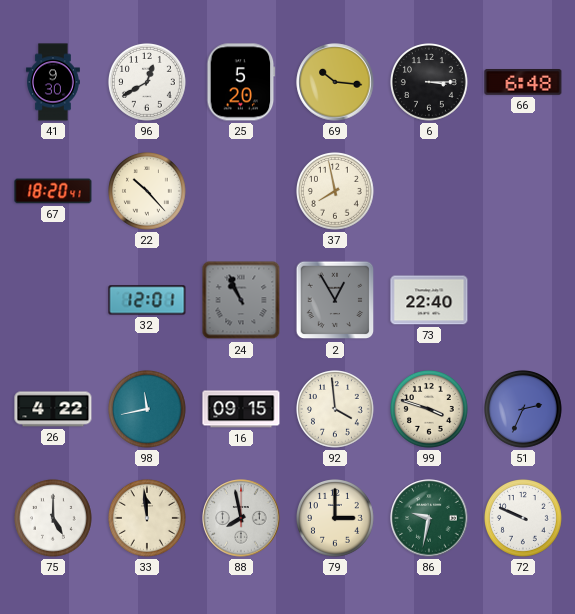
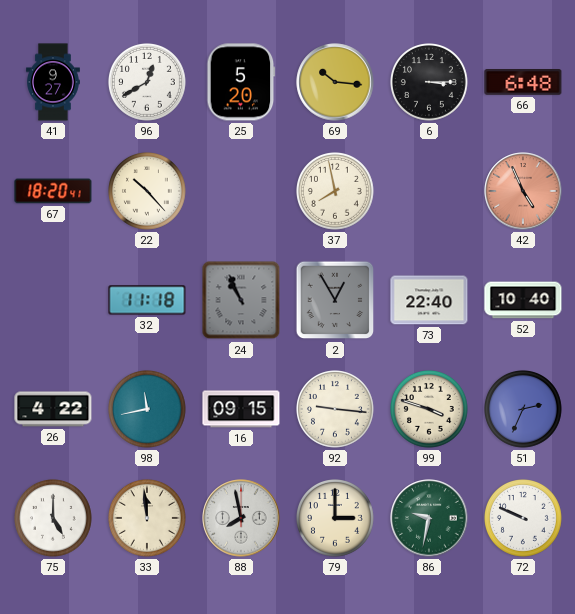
41: 9:30 -> 9:27 (54, 82)
42: none -> 4:56 (523, 191)
32: 12:01 -> 11:18 (147, 300)
52: none -> 10:40 (523, 300)
92: 3:59 -> 9:16 (336, 410)
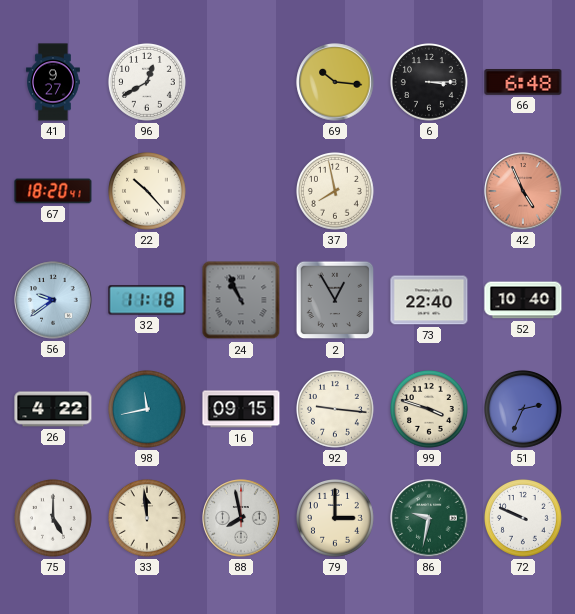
25: 5:20 -> none (241, 82)
56: none -> 9:39 (53, 300)
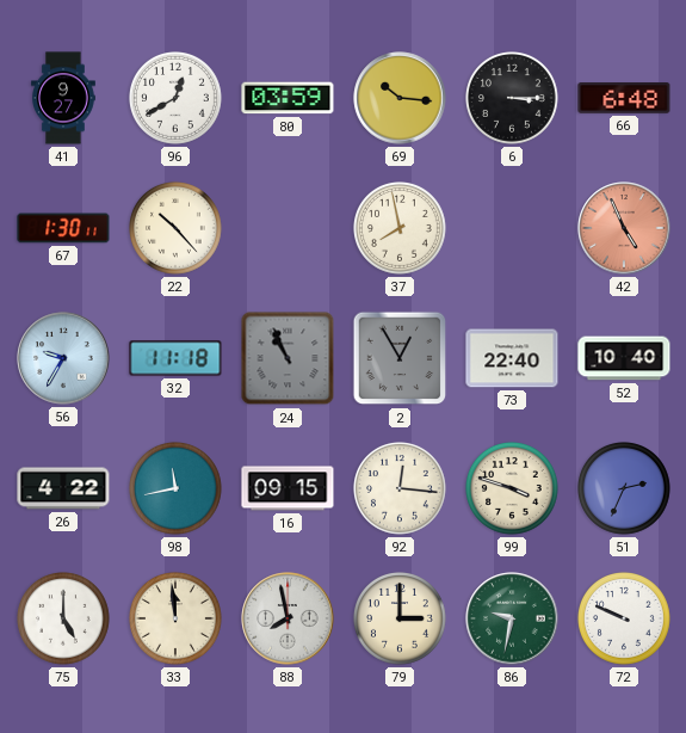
80: none -> 03:59 (288, 98)
67: 18:20 -> 1:30 (63, 228)
56: 9:39 -> 9:35 (63, 358)
92: 9:16 -> 12:16 (401, 489)
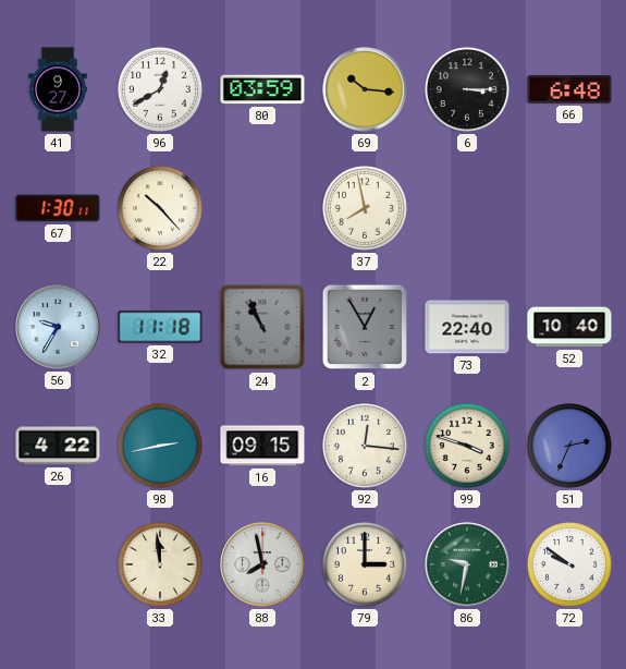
42: 4:56 -> none (624, 228)
98: 11:43 -> 2:43 (161, 447)
75: 5:00 -> none (64, 620)
72: 9:49 -> 9:51 (570, 565)
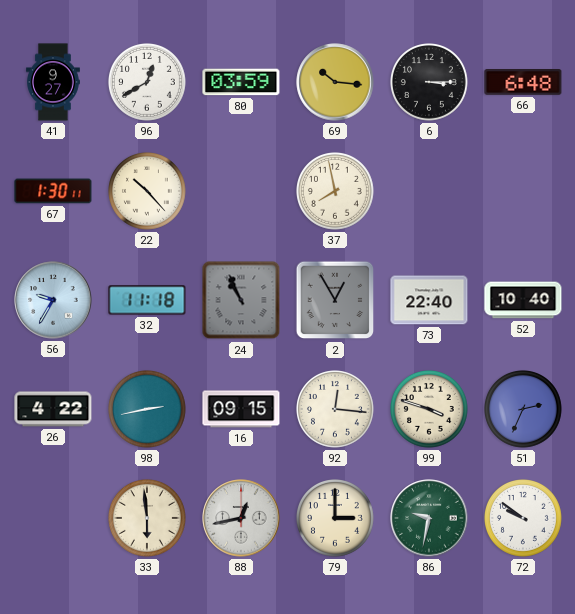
33: 11:59 -> 5:59 (148, 519)
88: 7:58 -> 12:43 (241, 518)
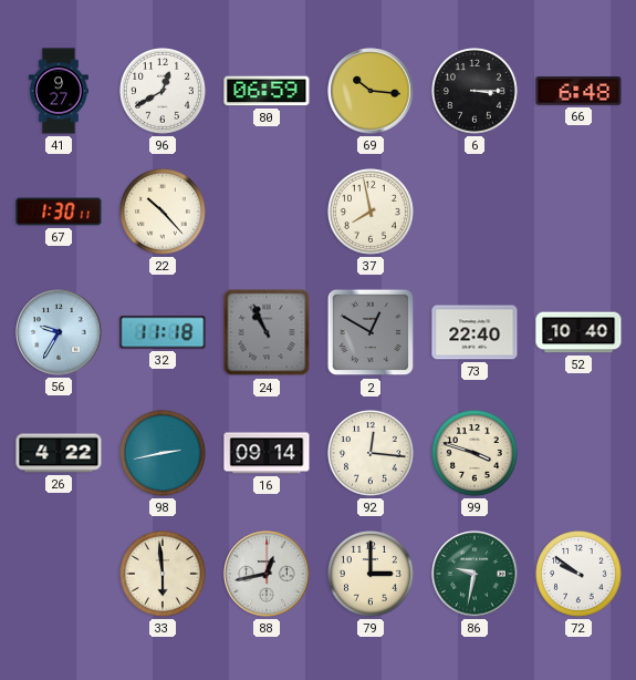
80: 03:59 -> 06:59 (267, 91)
2: 12:55 -> 12:50 (371, 332)
16: 09:15 -> 09:14 (267, 453)
51: 2:34 -> none (524, 410)
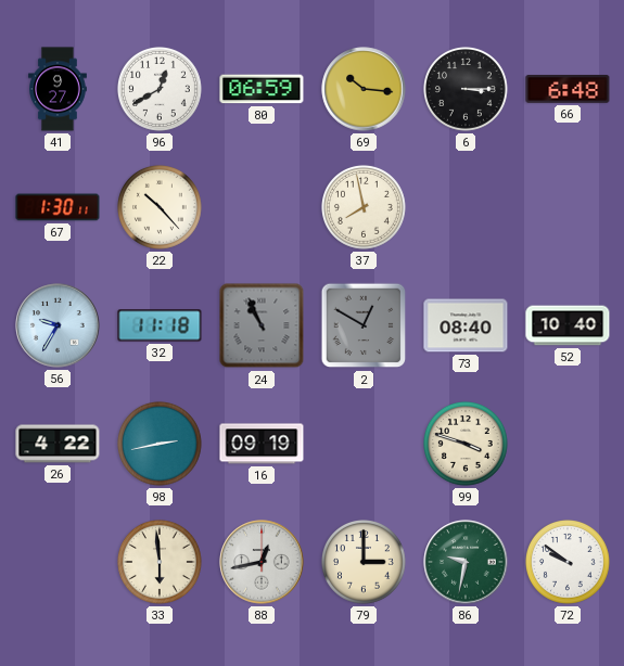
73: 22:40 -> 08:40 (466, 325)
16: 09:14 -> 09:19 (262, 444)
92: 12:16 -> none (372, 454)
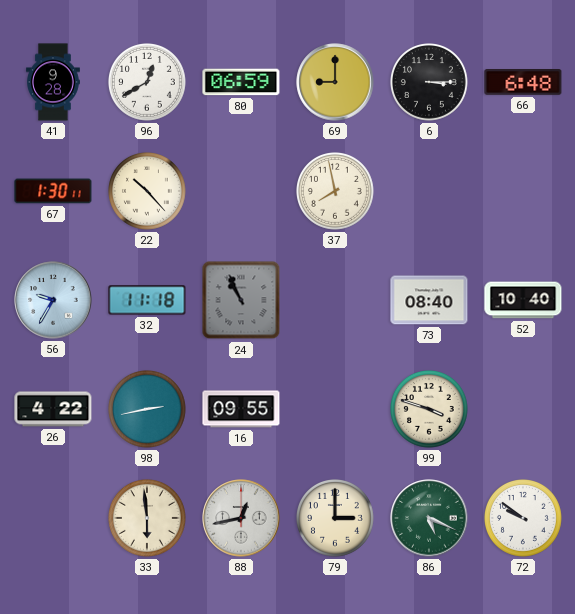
41: 9:27 -> 9:28 (54, 82)
69: 10:16 -> 9:00 (335, 82)
2: 12:50 -> none (364, 325)
16: 09:19 -> 09:55 (241, 409)
86: 9:32 -> 5:19 (429, 518)
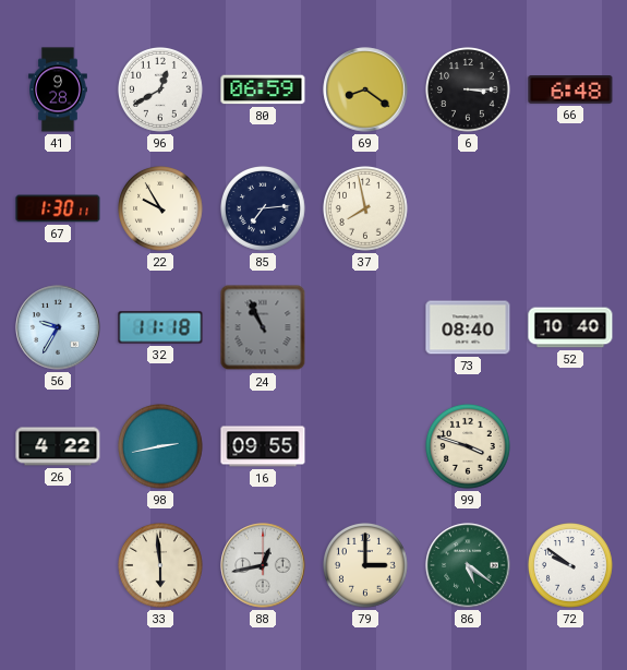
69: 9:00 -> 8:21 (365, 89)
22: 10:23 -> 9:55 (161, 210)
85: none -> 7:14 (264, 210)
86: 5:19 -> 5:21 (468, 565)
